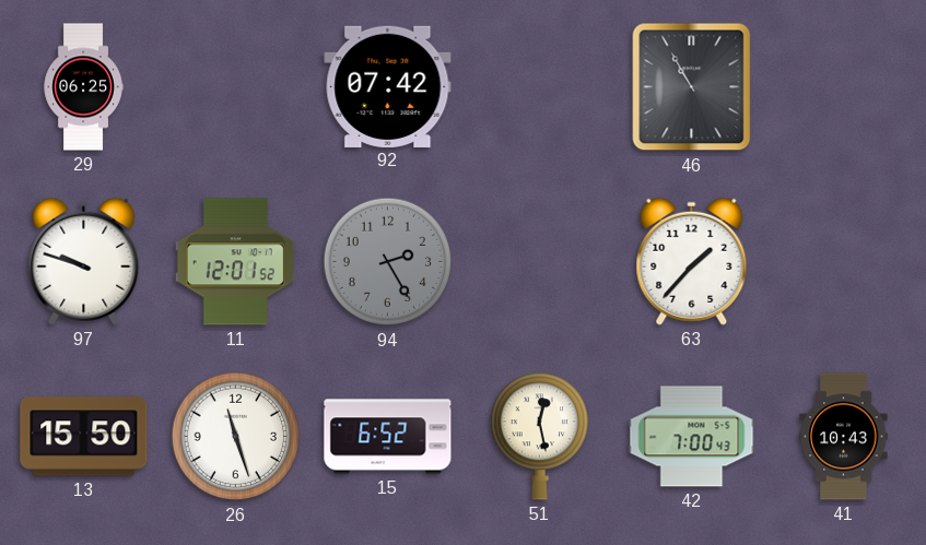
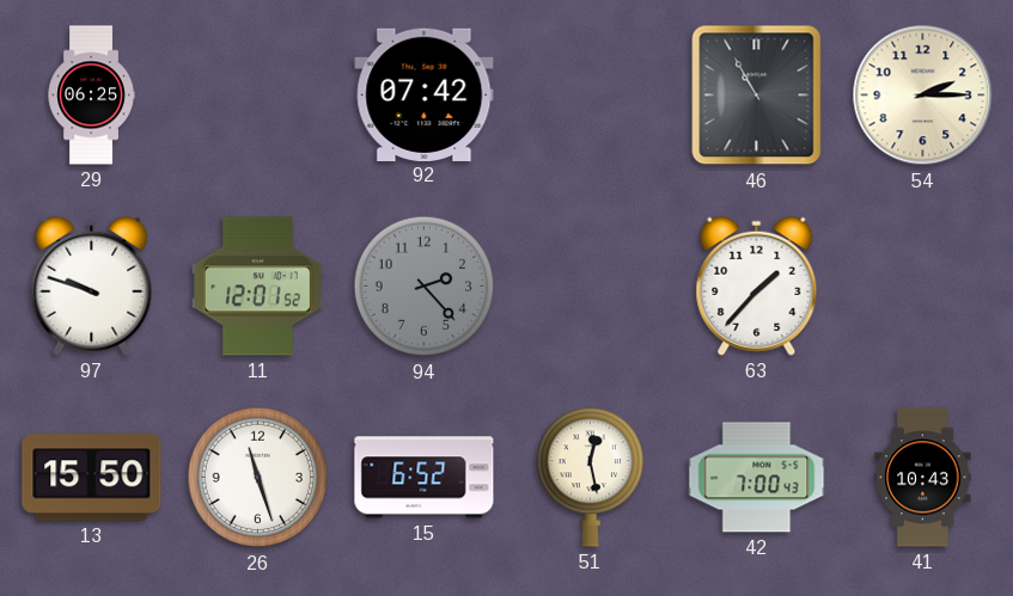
54: none -> 2:15 (923, 96)
94: 2:25 -> 2:23 (425, 287)
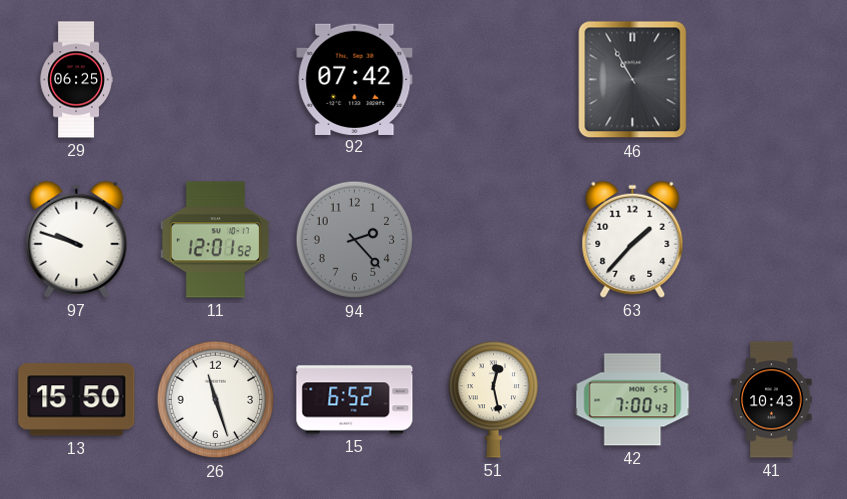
54: 2:15 -> none (923, 96)
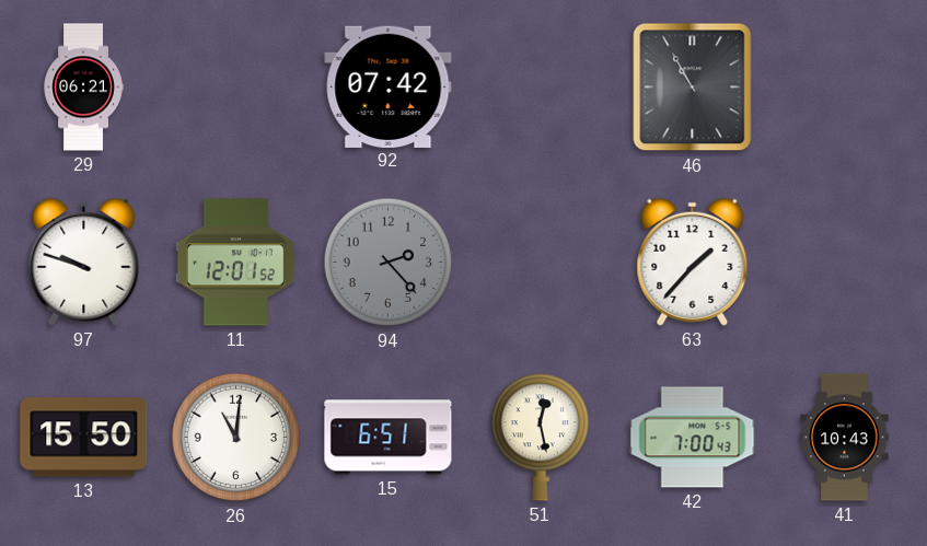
29: 06:25 -> 06:21 (83, 88)
26: 11:27 -> 11:01 (236, 438)
15: 6:52 -> 6:51 (389, 438)
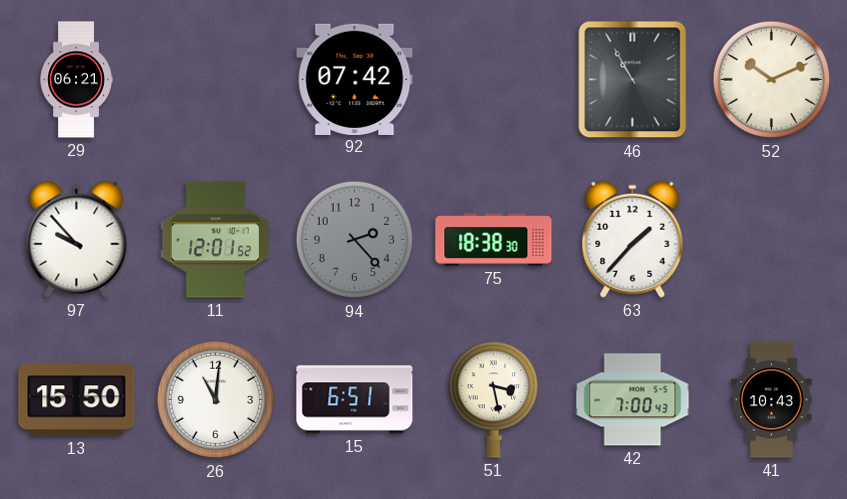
52: none -> 10:11 (772, 80)
97: 9:48 -> 9:53 (77, 239)
75: none -> 18:38 (494, 240)
51: 12:28 -> 3:28 (493, 400)
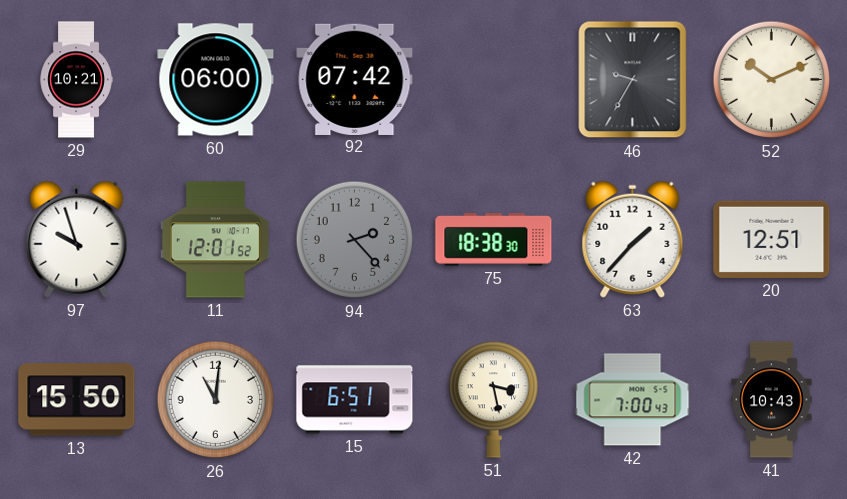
29: 06:21 -> 10:21 (76, 80)
60: none -> 06:00 (216, 80)
46: 10:55 -> 9:35 (633, 80)
97: 9:53 -> 9:57 (77, 239)
20: none -> 12:51 (772, 239)
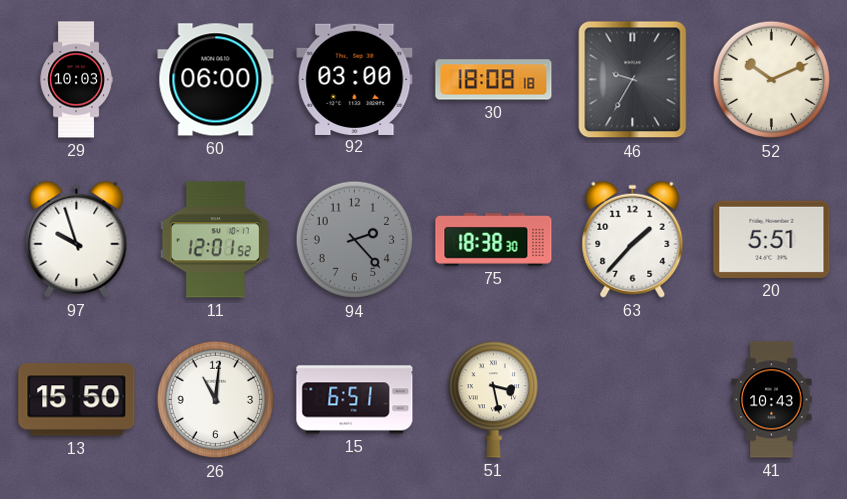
29: 10:21 -> 10:03 (76, 80)
92: 07:42 -> 03:00 (355, 79)
30: none -> 18:08 (494, 80)
20: 12:51 -> 5:51 (772, 239)
42: 7:00 -> none (633, 400)
